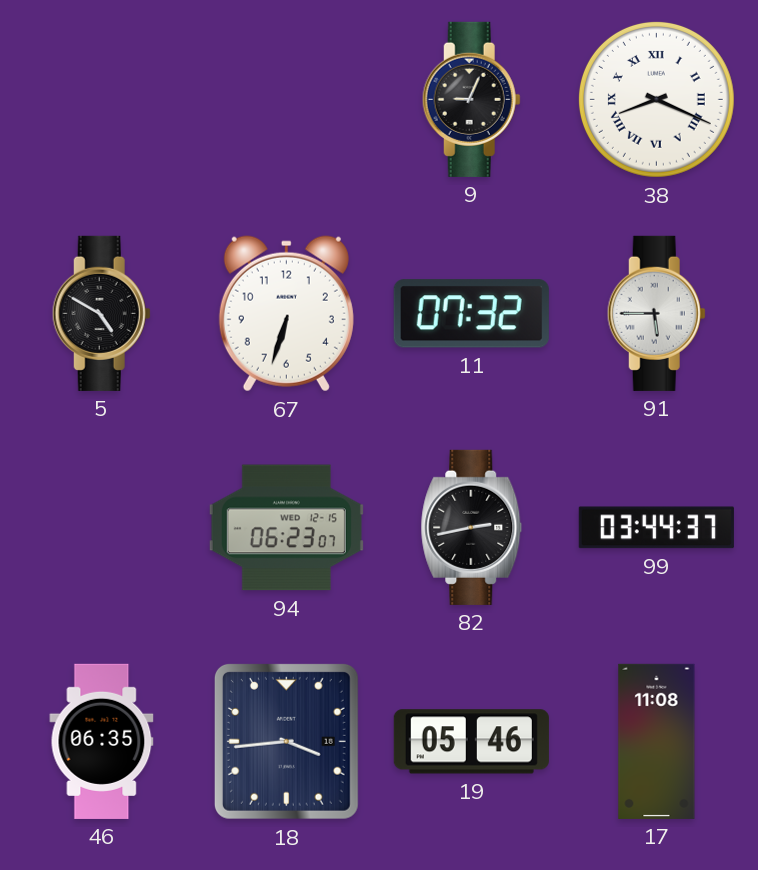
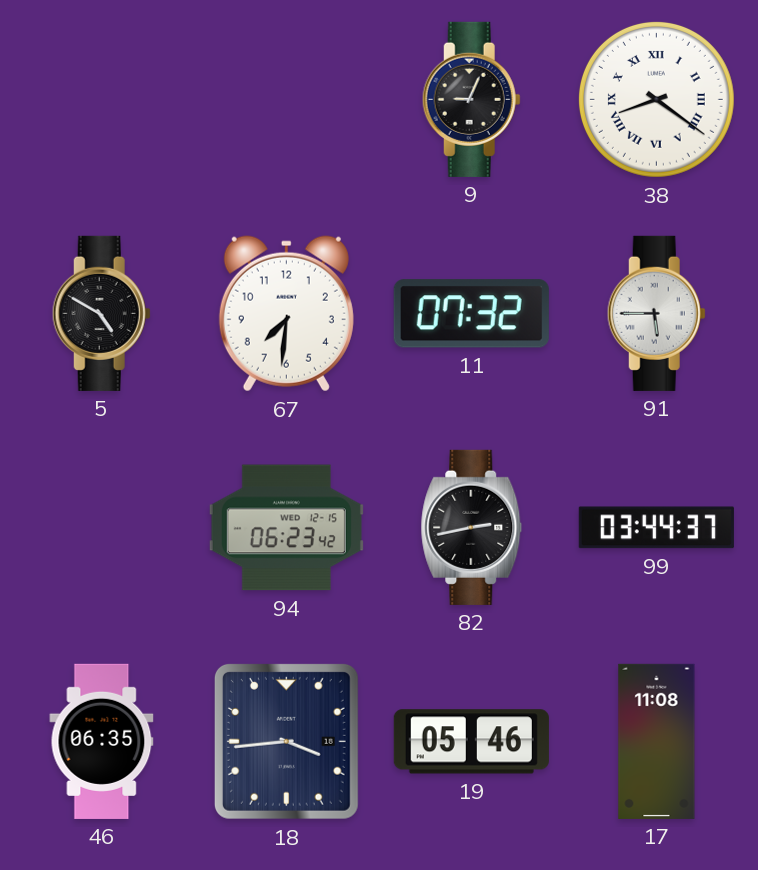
38: 8:19 -> 8:21 (656, 99)
67: 6:33 -> 7:31 (286, 314)
94: 06:23:07 -> 06:23:42 (286, 528)
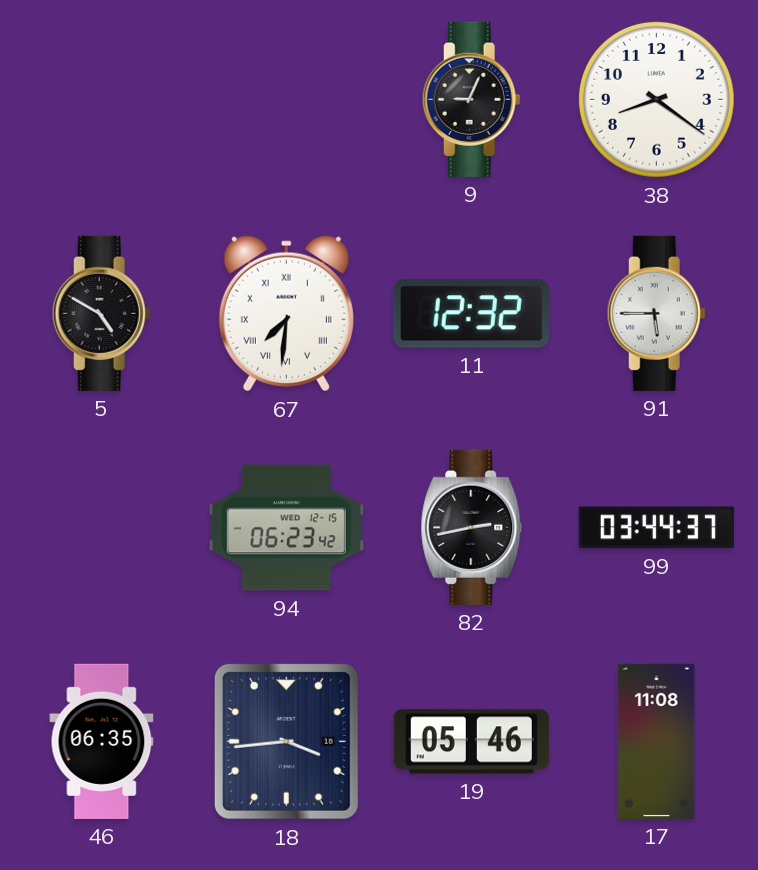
38 numerals: Roman -> Arabic (656, 99)
67 numerals: Arabic -> Roman (286, 314)
11: 07:32 -> 12:32 (471, 314)
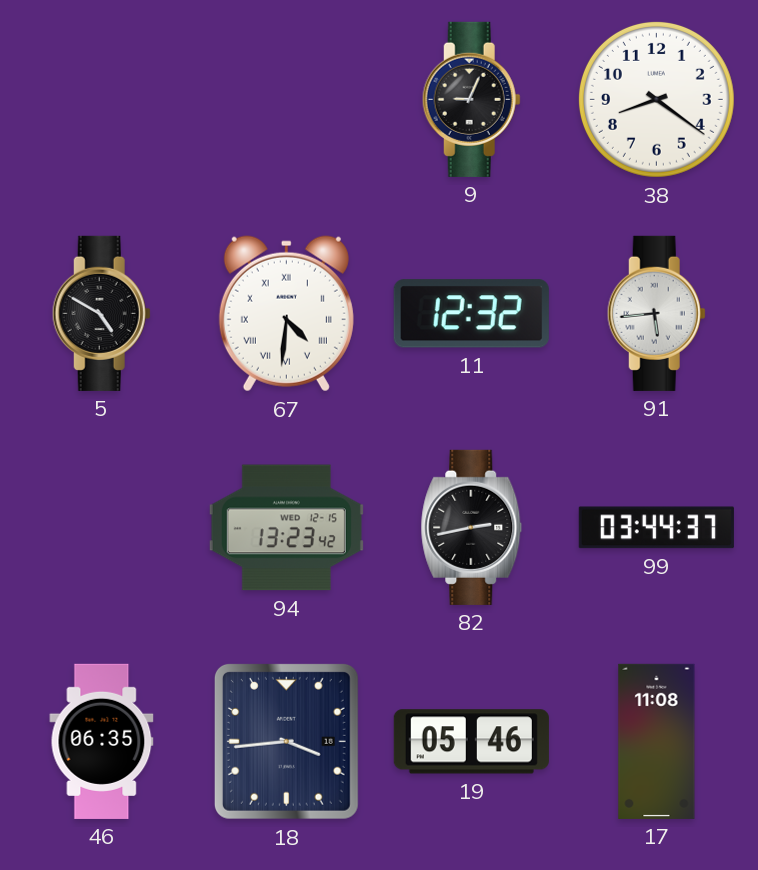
67: 7:31 -> 4:31 (286, 314)
91: 5:45 -> 5:44 (656, 313)
94: 06:23 -> 13:23 (286, 528)
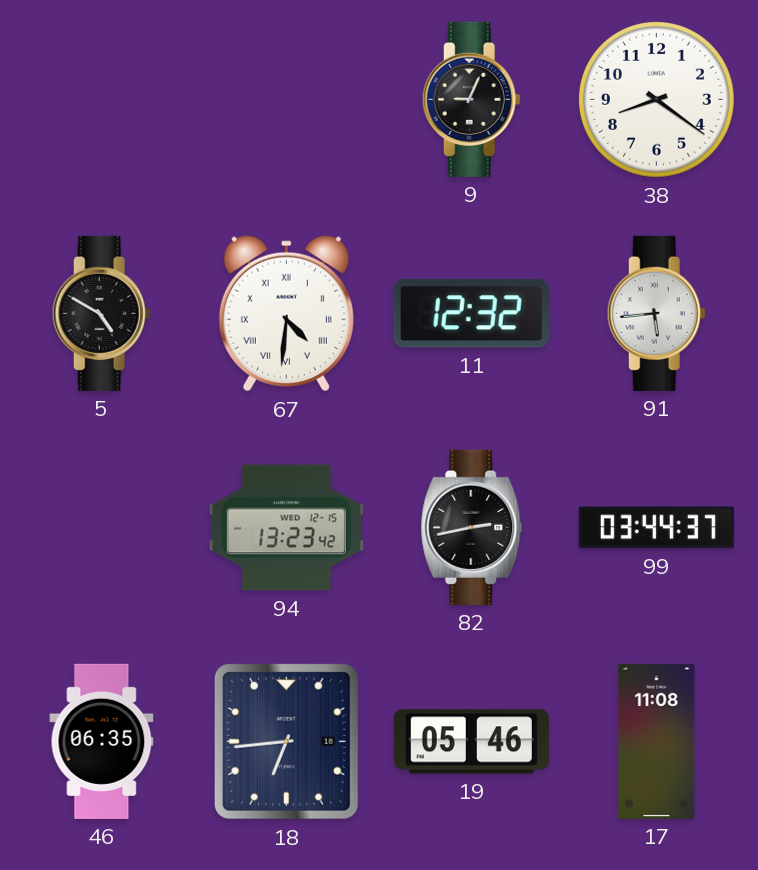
18: 3:44 -> 6:44 (286, 741)
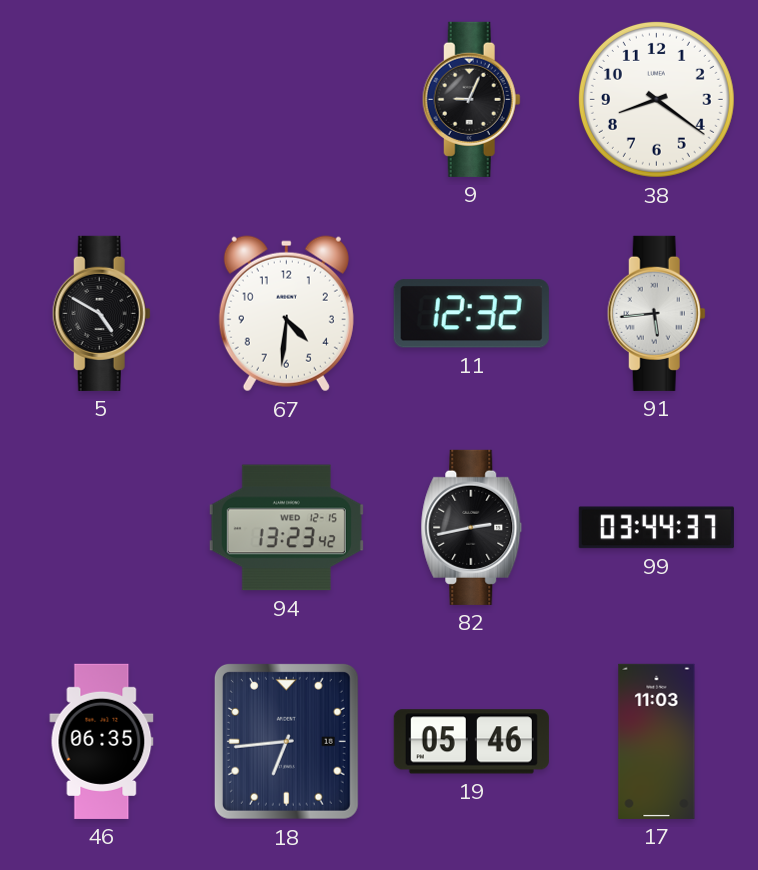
67 numerals: Roman -> Arabic (286, 314)
17: 11:08 -> 11:03 (657, 741)
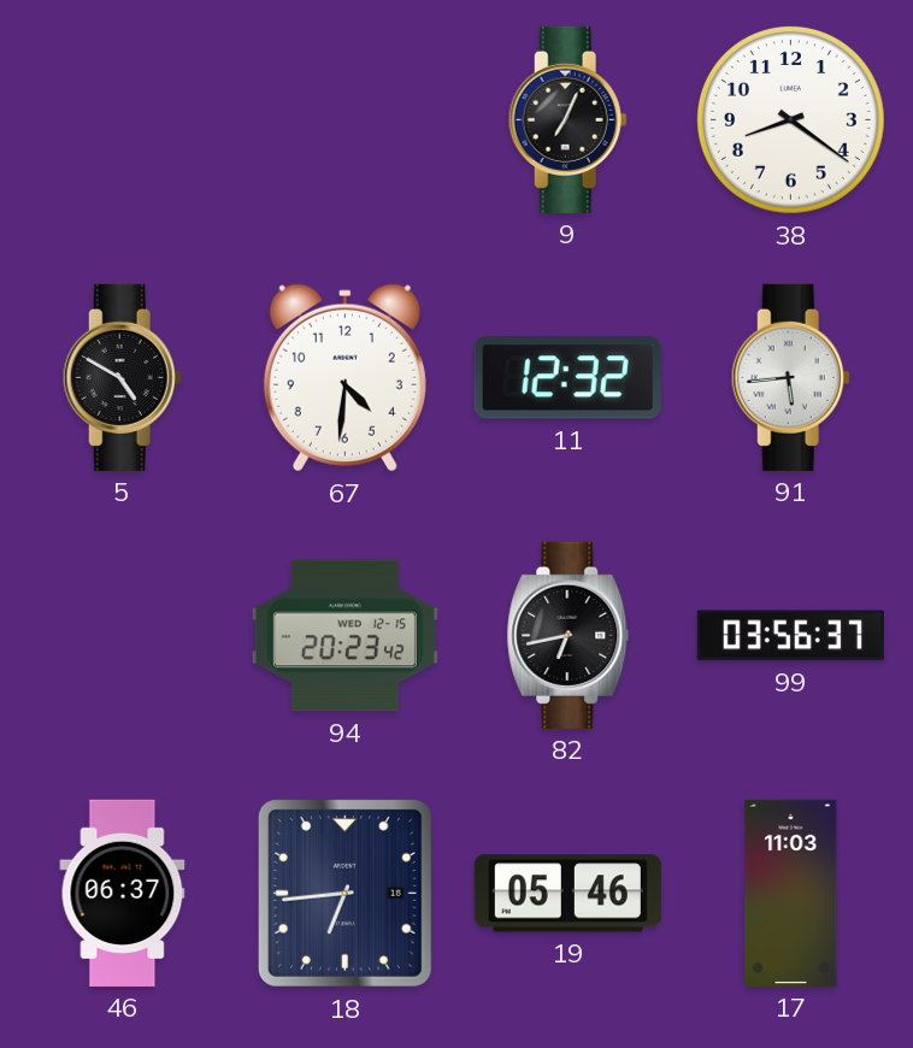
9: 9:04 -> 7:04 (567, 119)
94: 13:23 -> 20:23 (344, 636)
82: 2:43 -> 6:43 (569, 635)
99: 03:44 -> 03:56 (790, 636)
46: 06:35 -> 06:37 (123, 893)
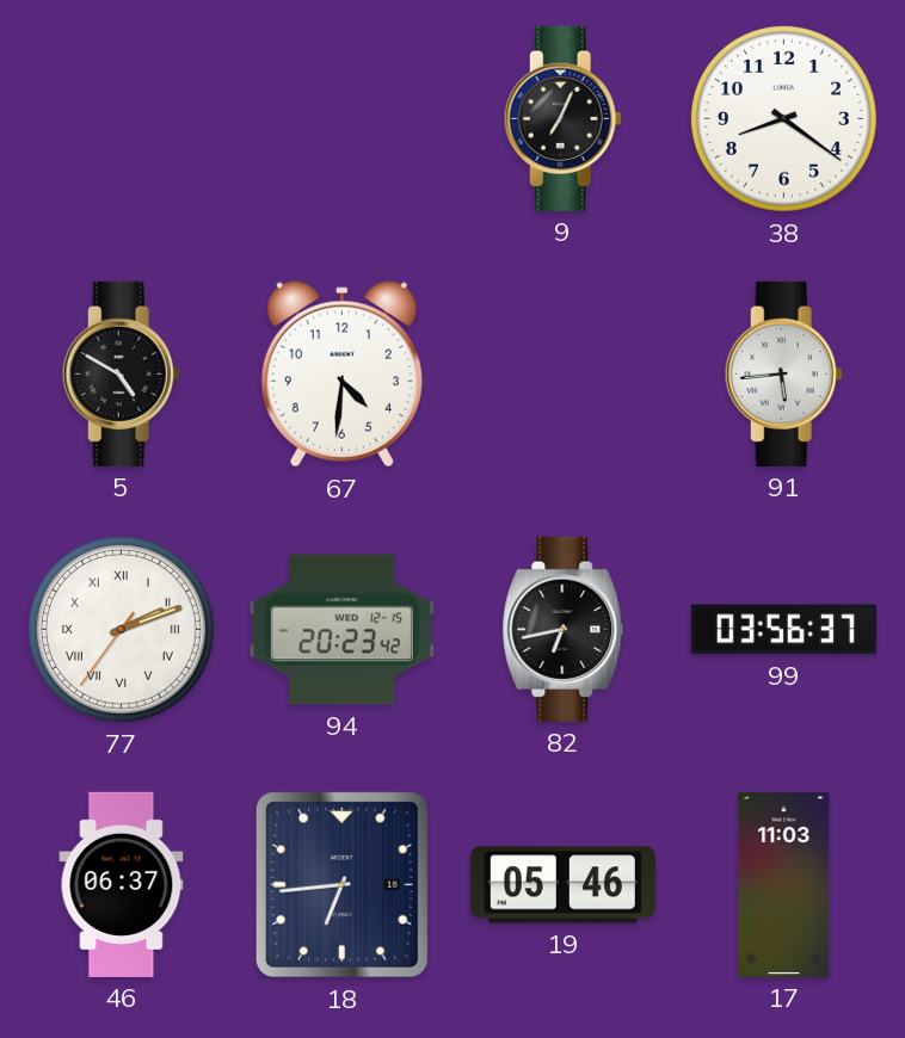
11: 12:32 -> none (567, 378)
77: none -> 2:11 (121, 629)
